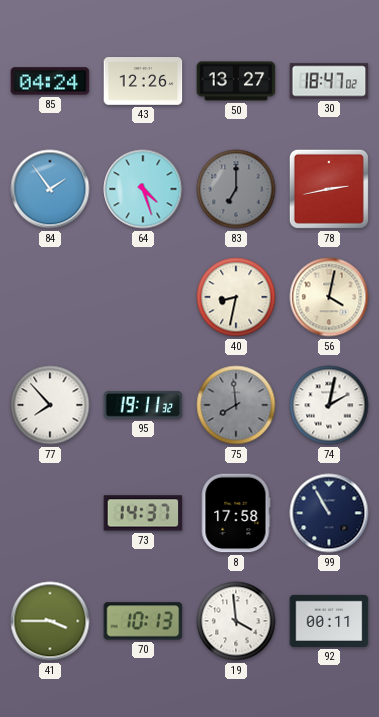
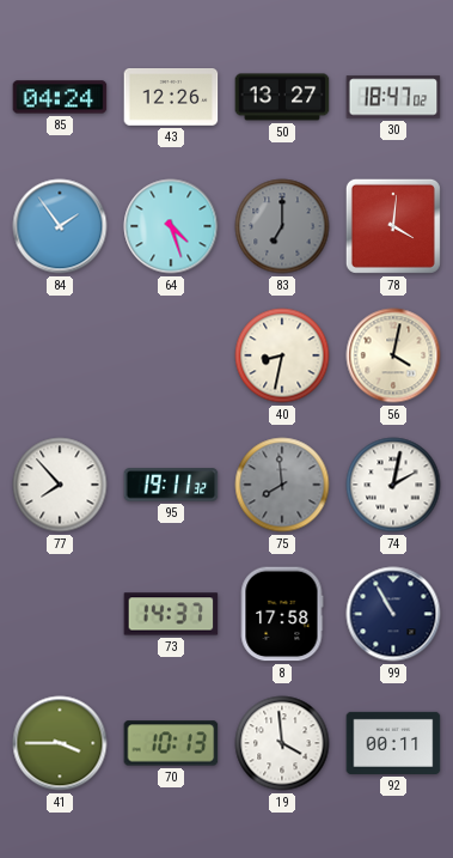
78: 2:43 -> 4:01 (393, 226)
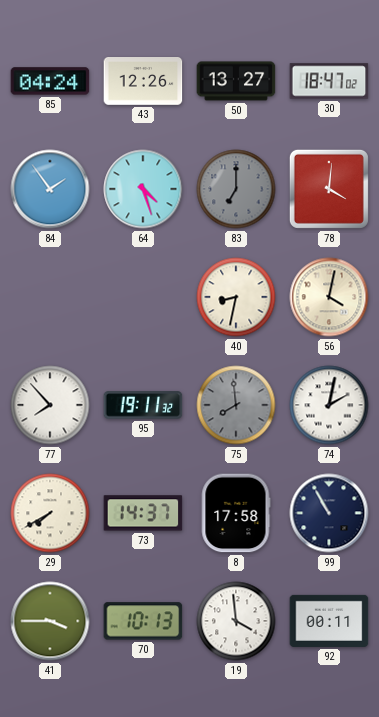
29: none -> 7:40 (50, 513)
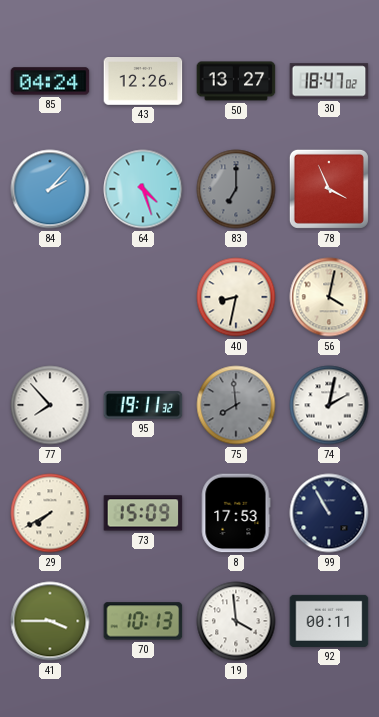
84: 1:54 -> 2:07 (50, 189)
78: 4:01 -> 3:56 (329, 189)
73: 14:37 -> 15:09 (143, 513)
8: 17:58 -> 17:53 (236, 513)
